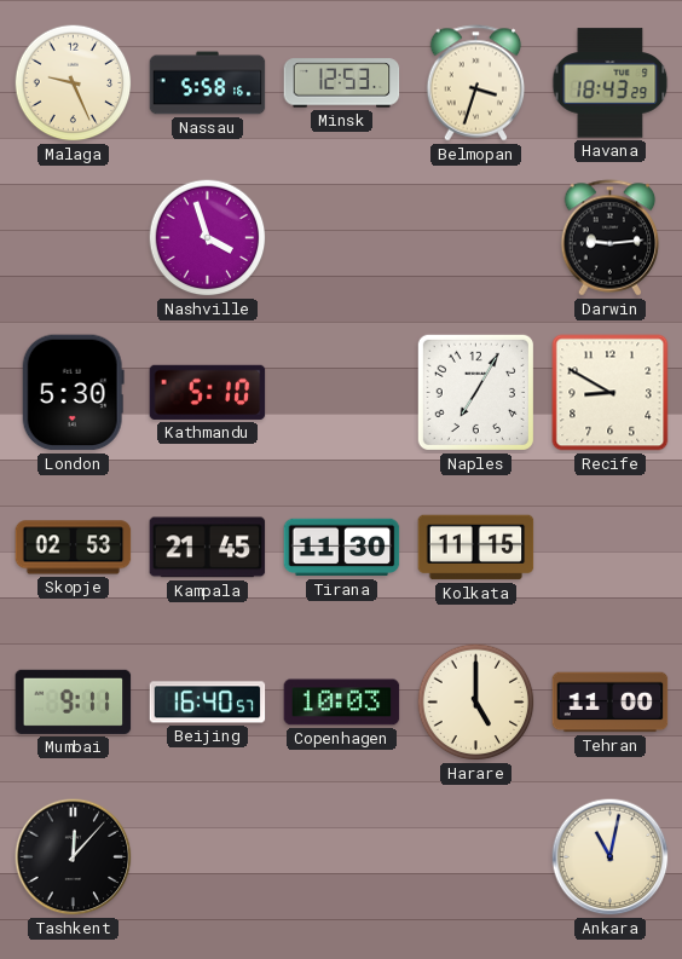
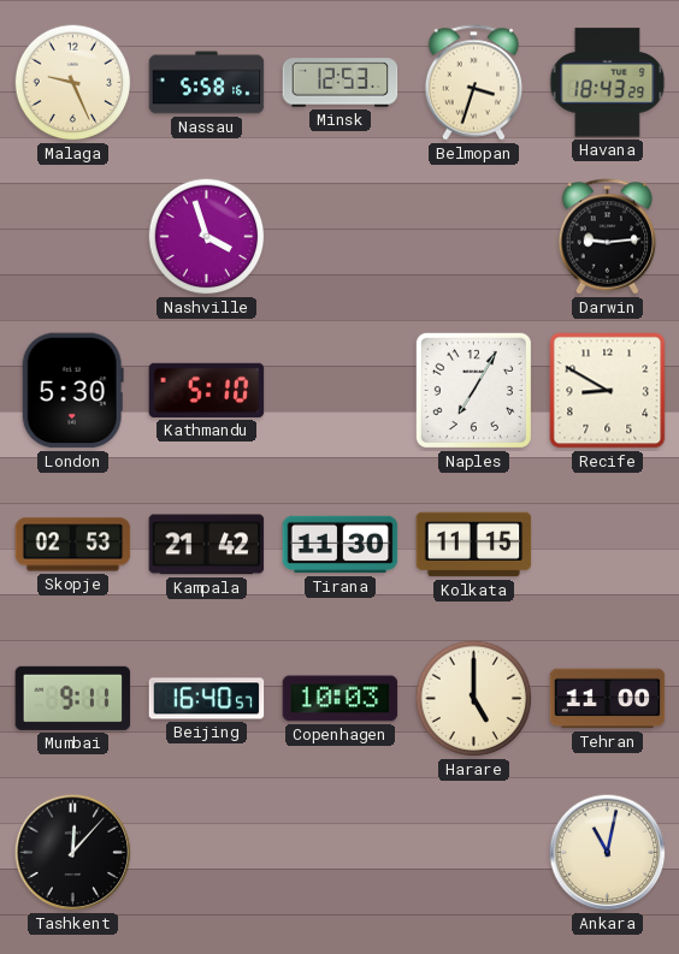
Kampala: 21:45 -> 21:42 (207, 545)
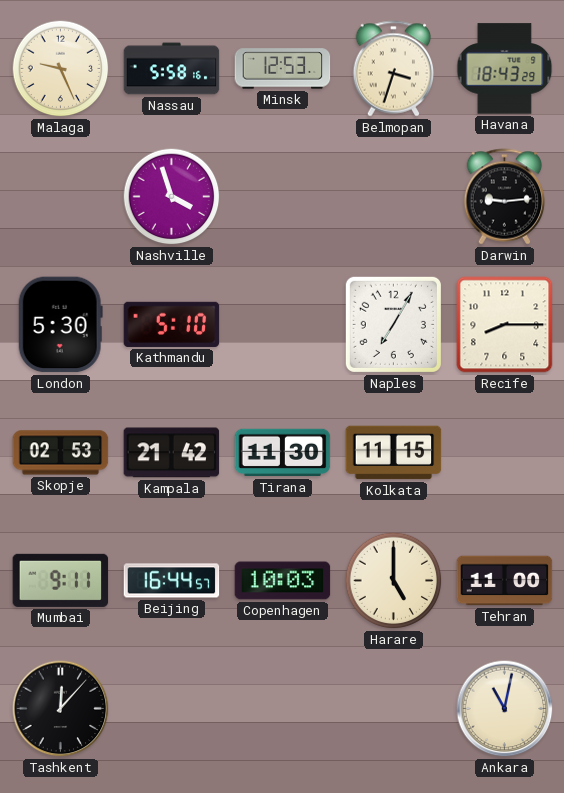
Recife: 8:50 -> 8:15 (505, 325)
Beijing: 16:40 -> 16:44 (172, 581)
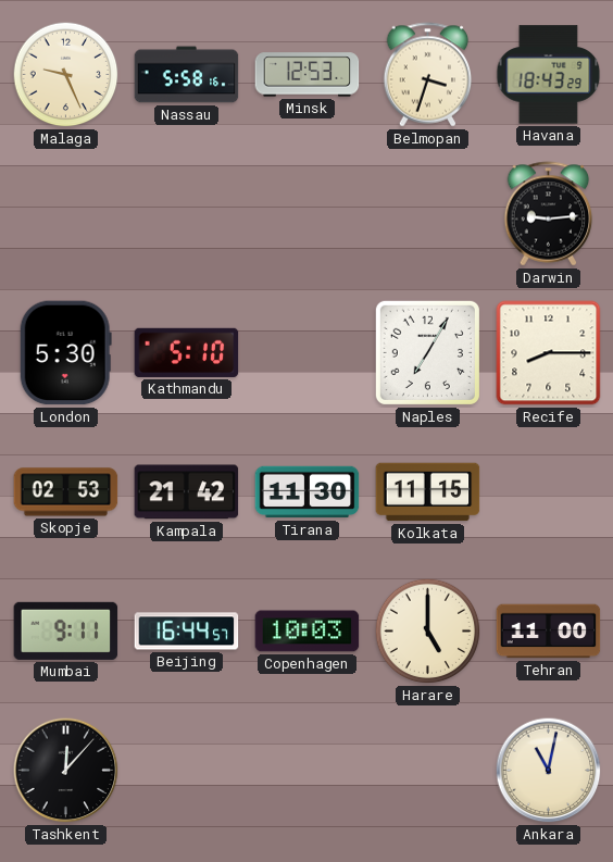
Nashville: 3:57 -> none (172, 197)
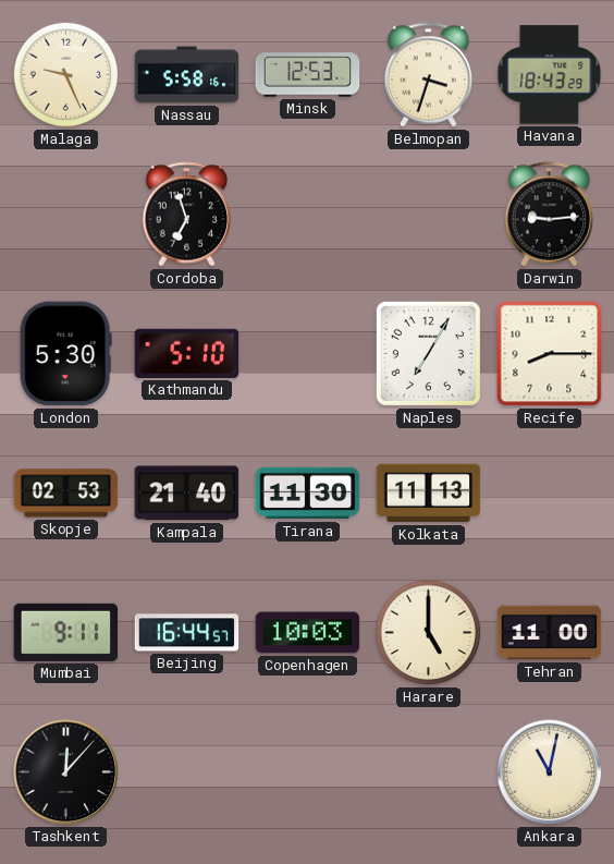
Cordoba: none -> 6:57 (187, 215)
Kampala: 21:42 -> 21:40 (187, 494)
Kolkata: 11:15 -> 11:13 (429, 494)
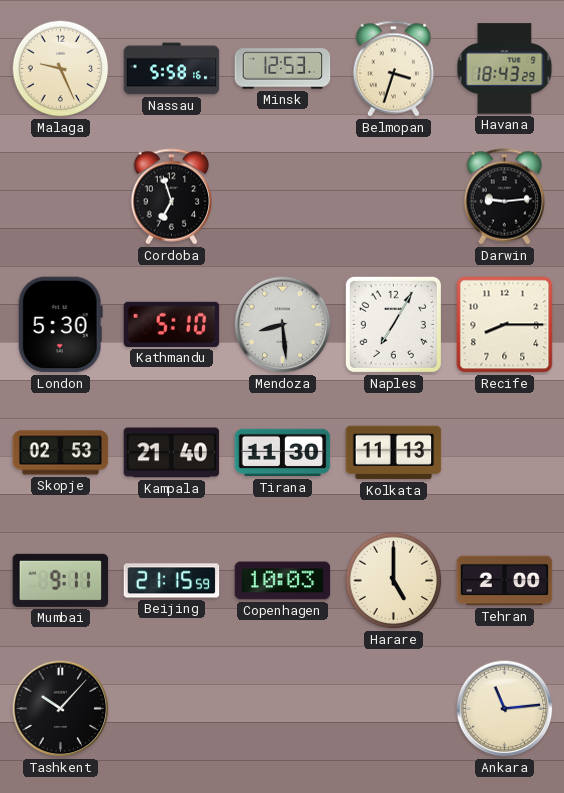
Mendoza: none -> 8:29 (283, 325)
Beijing: 16:44 -> 21:15 (172, 581)
Tehran: 11:00 -> 2:00 (505, 581)
Tashkent: 12:07 -> 10:07 (61, 709)
Ankara: 11:02 -> 11:14 (505, 709)
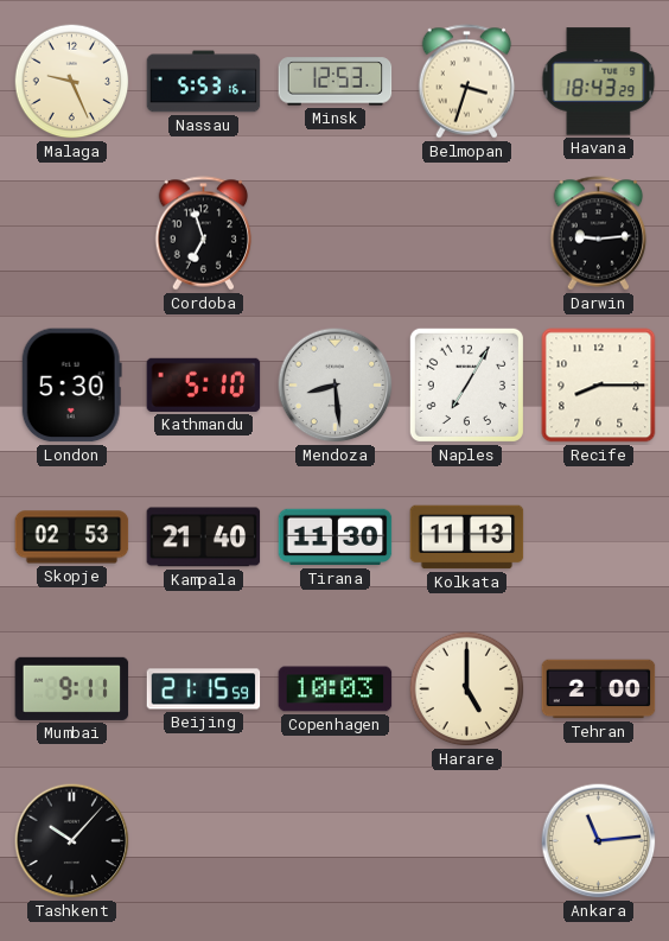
Nassau: 5:58 -> 5:53 (204, 82)
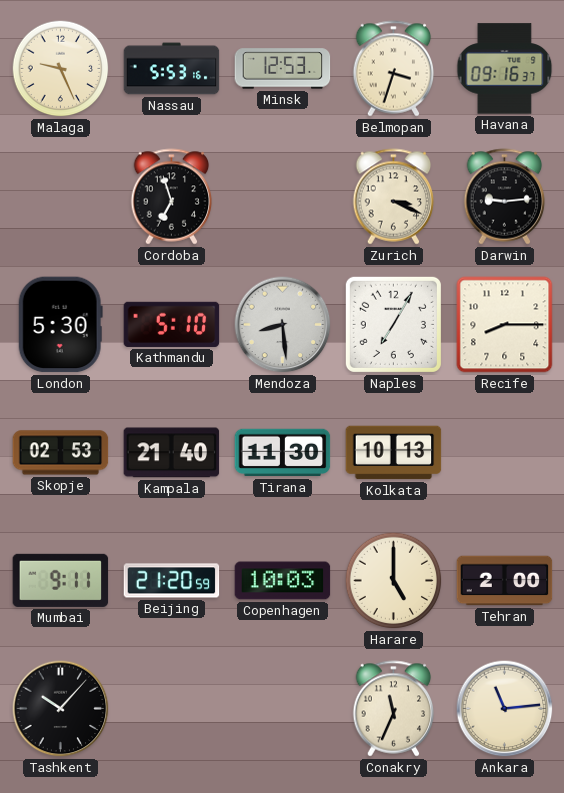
Havana: 18:43 -> 09:16 (505, 69)
Zurich: none -> 3:19 (394, 197)
Kolkata: 11:13 -> 10:13 (394, 453)
Beijing: 21:15 -> 21:20 (172, 581)
Conakry: none -> 11:34 (394, 709)
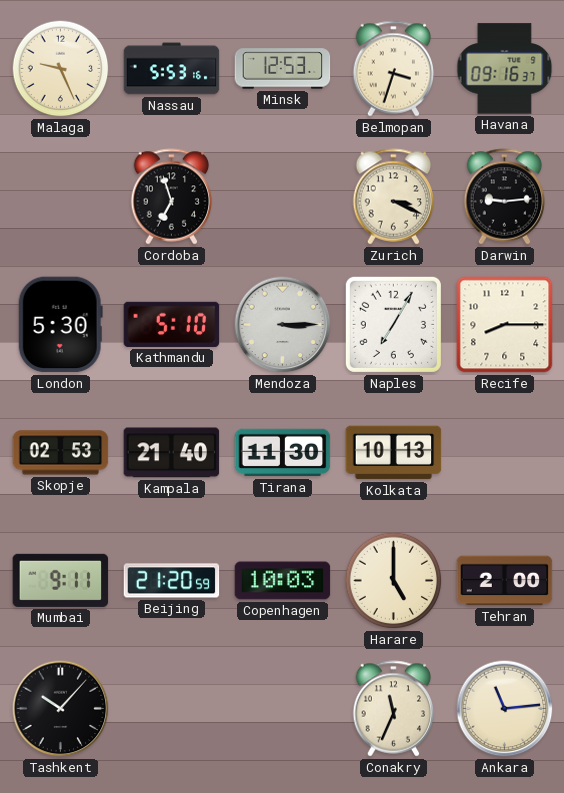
Mendoza: 8:29 -> 3:15 (283, 325)
